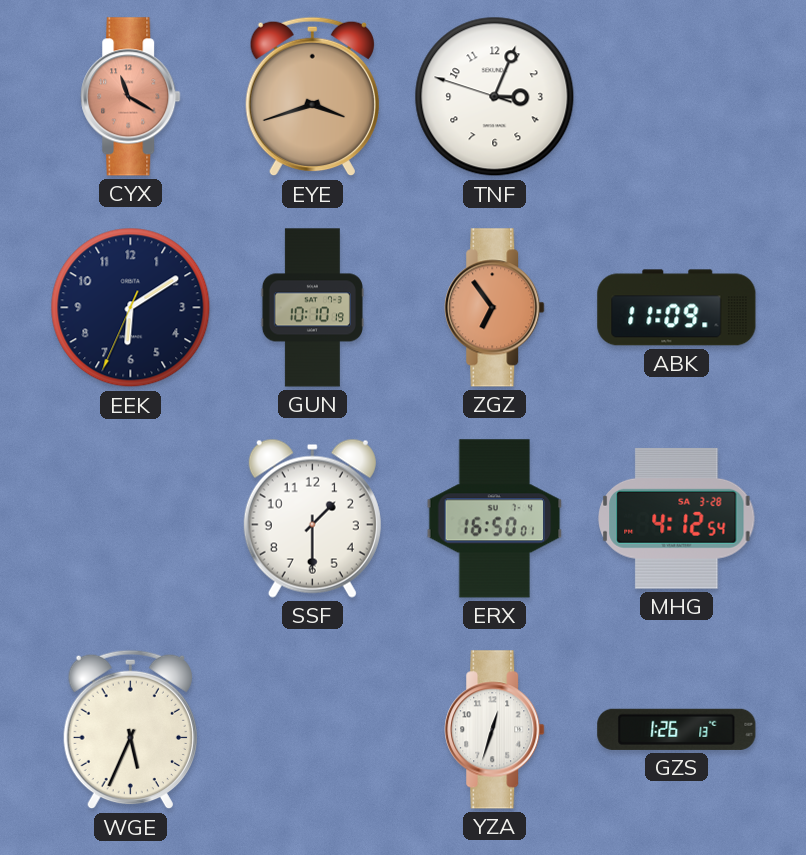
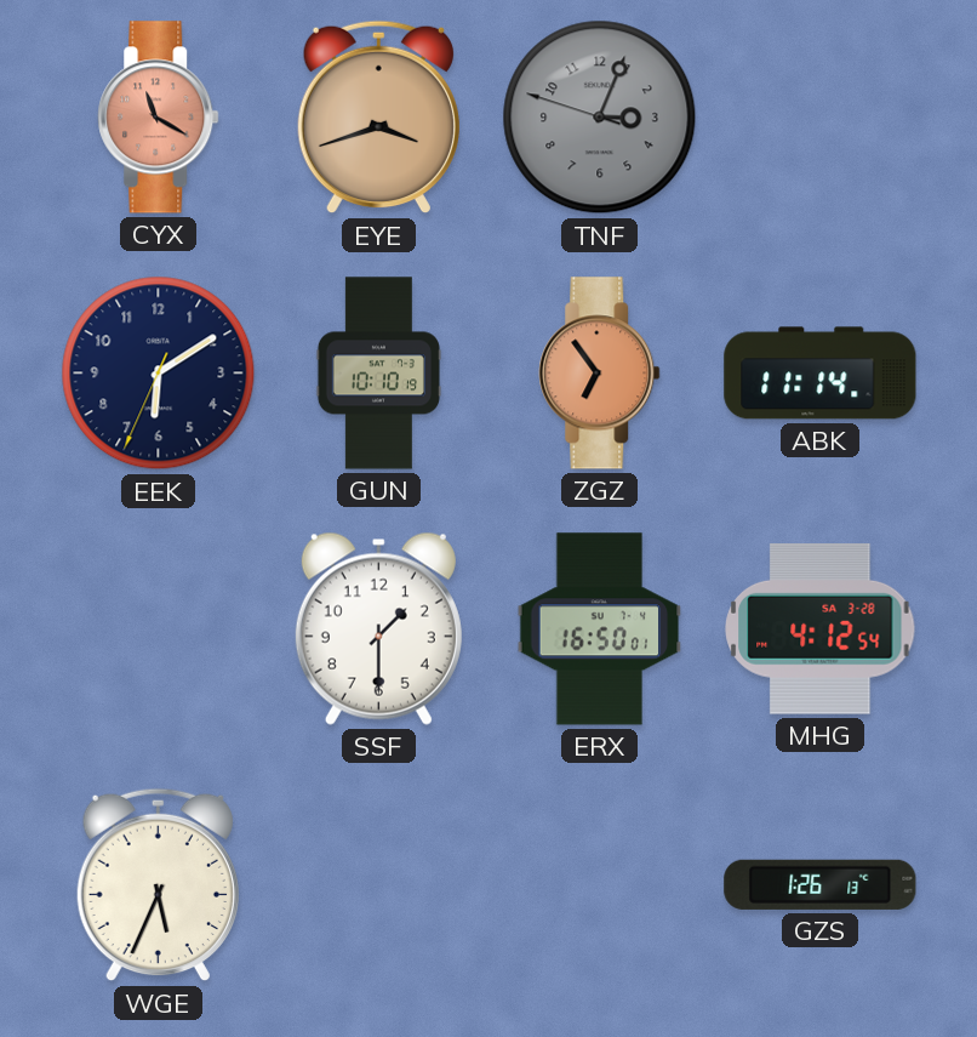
TNF dial: white -> grey (600, 118)
ABK: 11:09 -> 11:14 (821, 374)
YZA: 12:33 -> none (495, 730)
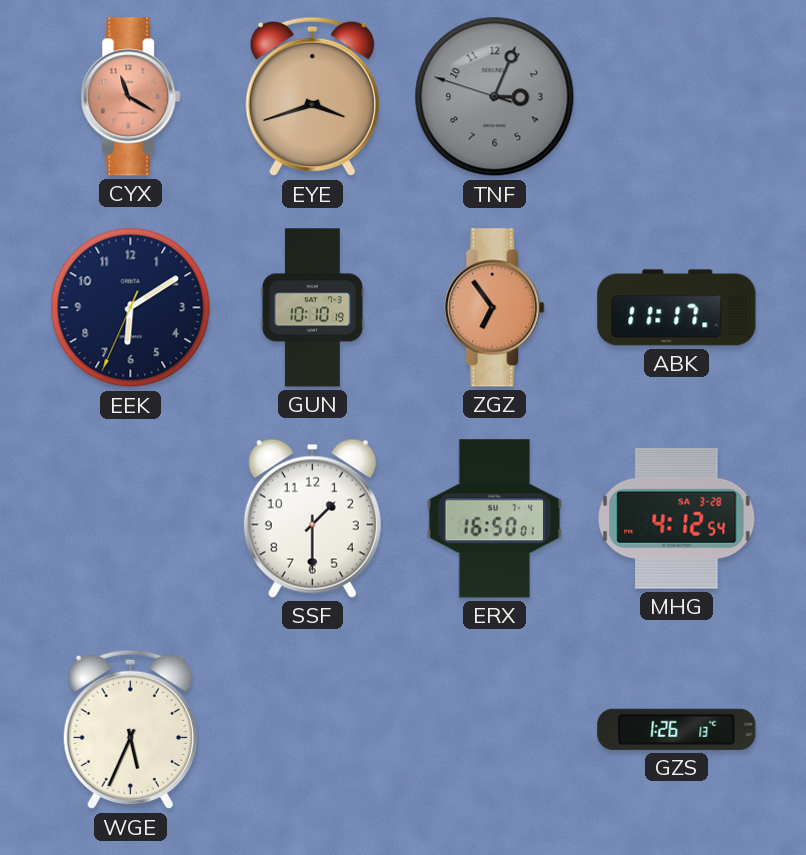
ABK: 11:14 -> 11:17 (677, 308)
